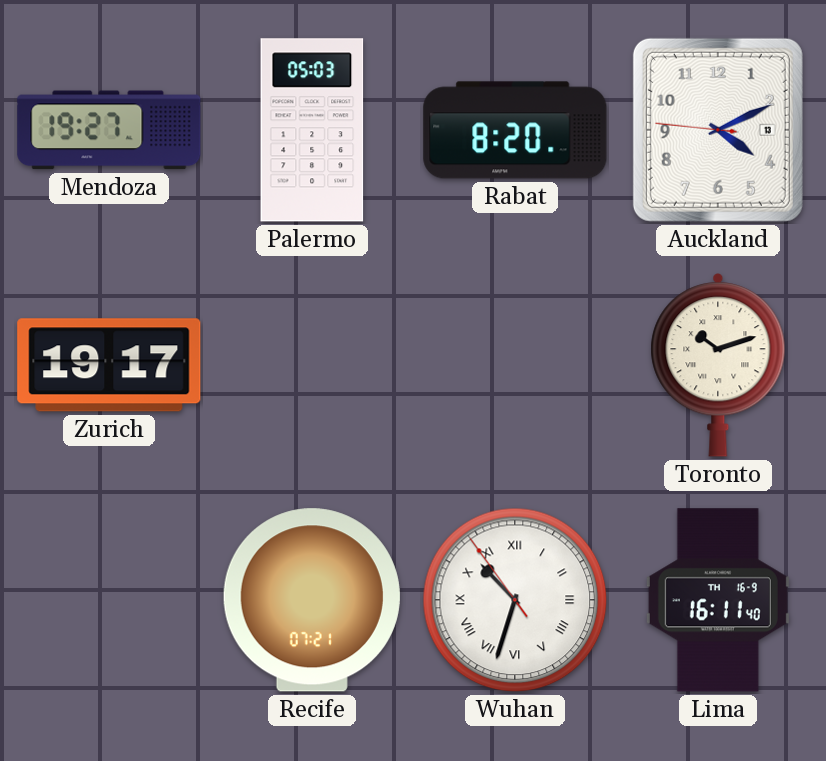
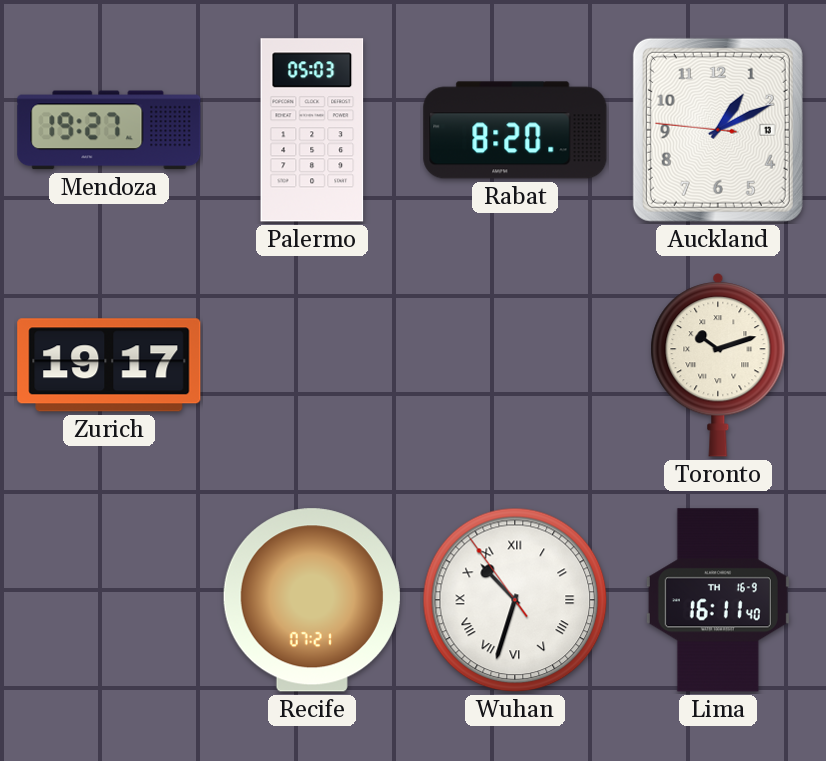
Auckland: 4:10 -> 1:10 (718, 130)
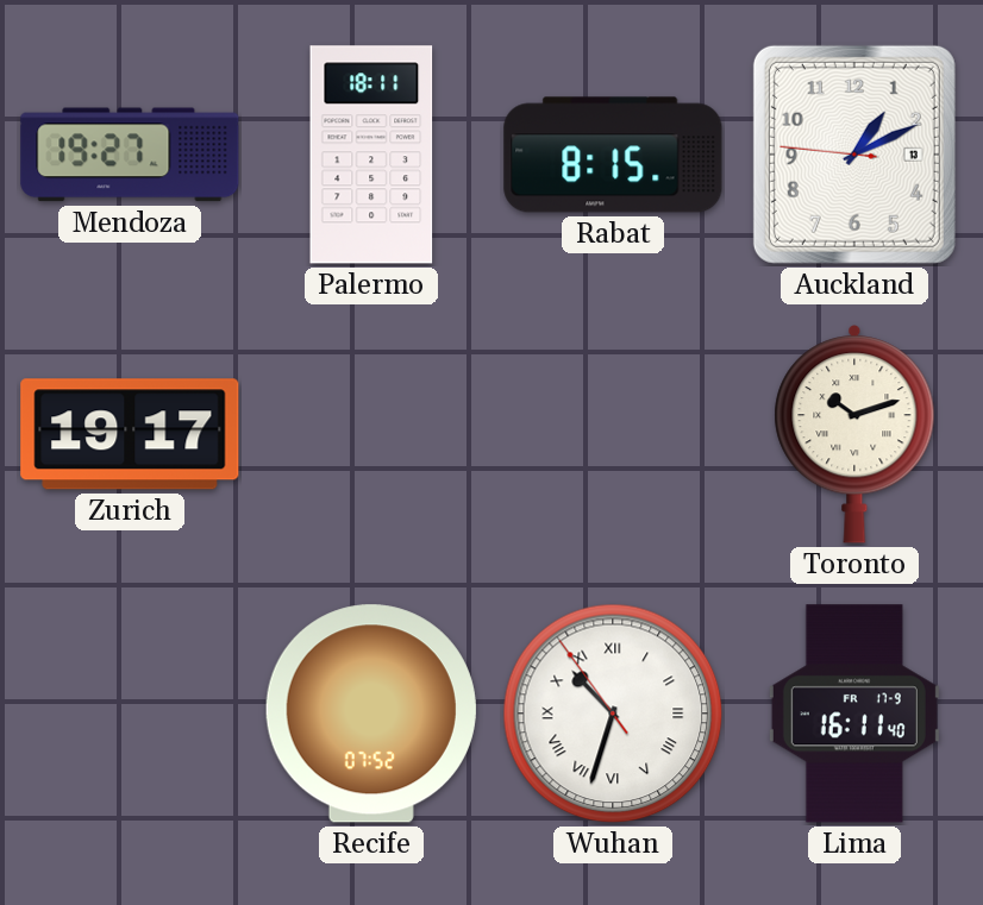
Palermo: 05:03 -> 18:11 (371, 155)
Rabat: 8:20 -> 8:15 (613, 155)
Recife: 07:21 -> 07:52 (371, 714)
Lima date: TH 16-9 -> FR 17-9 (854, 714)
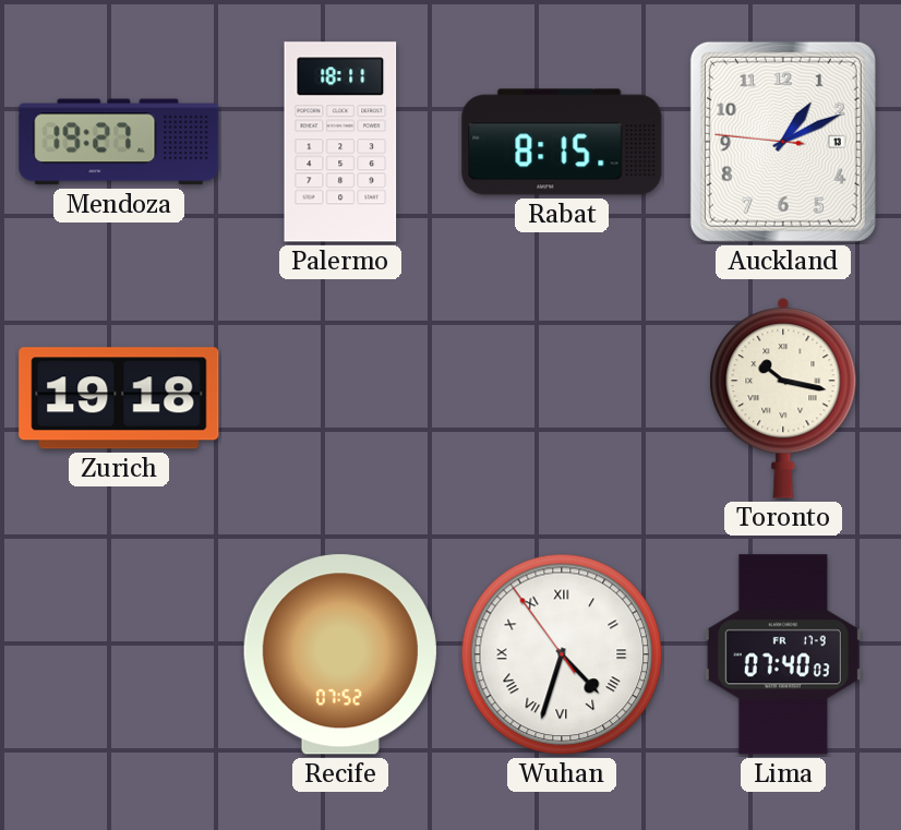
Zurich: 19:17 -> 19:18 (119, 398)
Toronto: 10:12 -> 10:17 (783, 398)
Wuhan: 10:32 -> 4:32 (562, 654)
Lima: 16:11 -> 07:40 (783, 654)
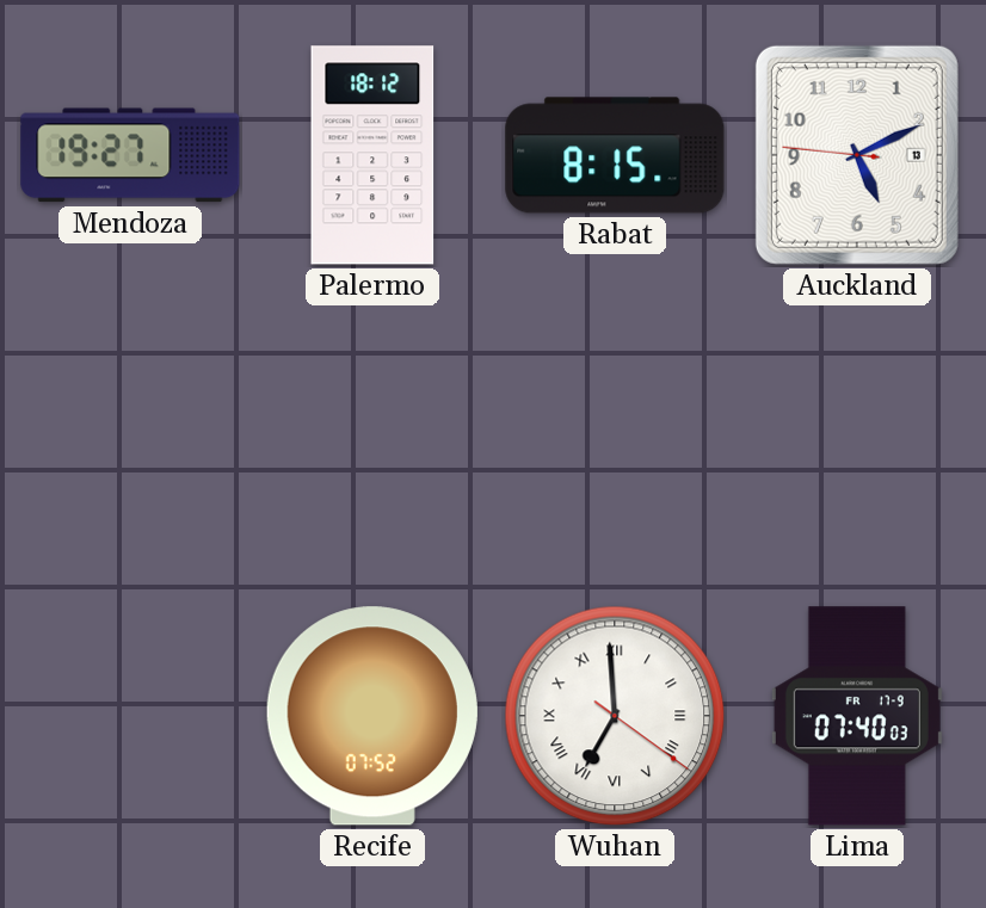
Palermo: 18:11 -> 18:12 (372, 155)
Auckland: 1:10 -> 5:10 (857, 155)
Zurich: 19:18 -> none (119, 398)
Toronto: 10:17 -> none (783, 398)
Wuhan: 4:32 -> 6:59 (615, 716)
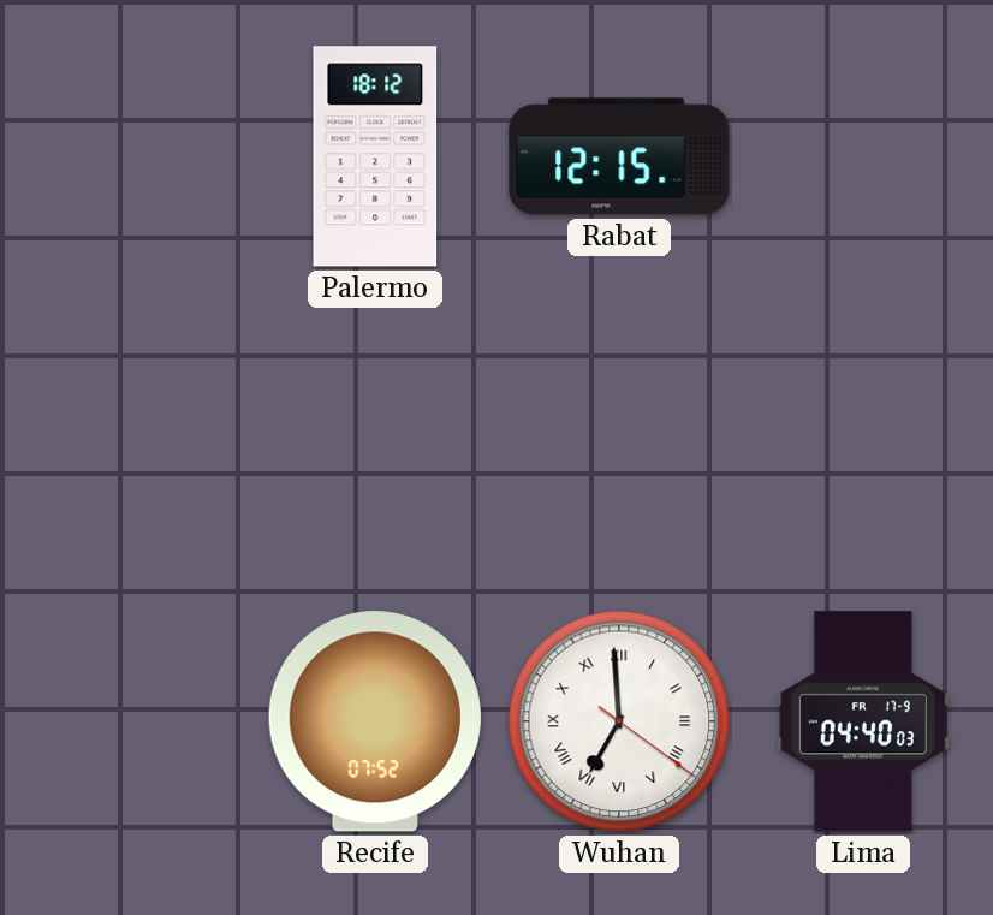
Mendoza: 19:27 -> none (130, 155)
Rabat: 8:15 -> 12:15 (619, 156)
Auckland: 5:10 -> none (857, 155)
Lima: 07:40 -> 04:40 (863, 721)
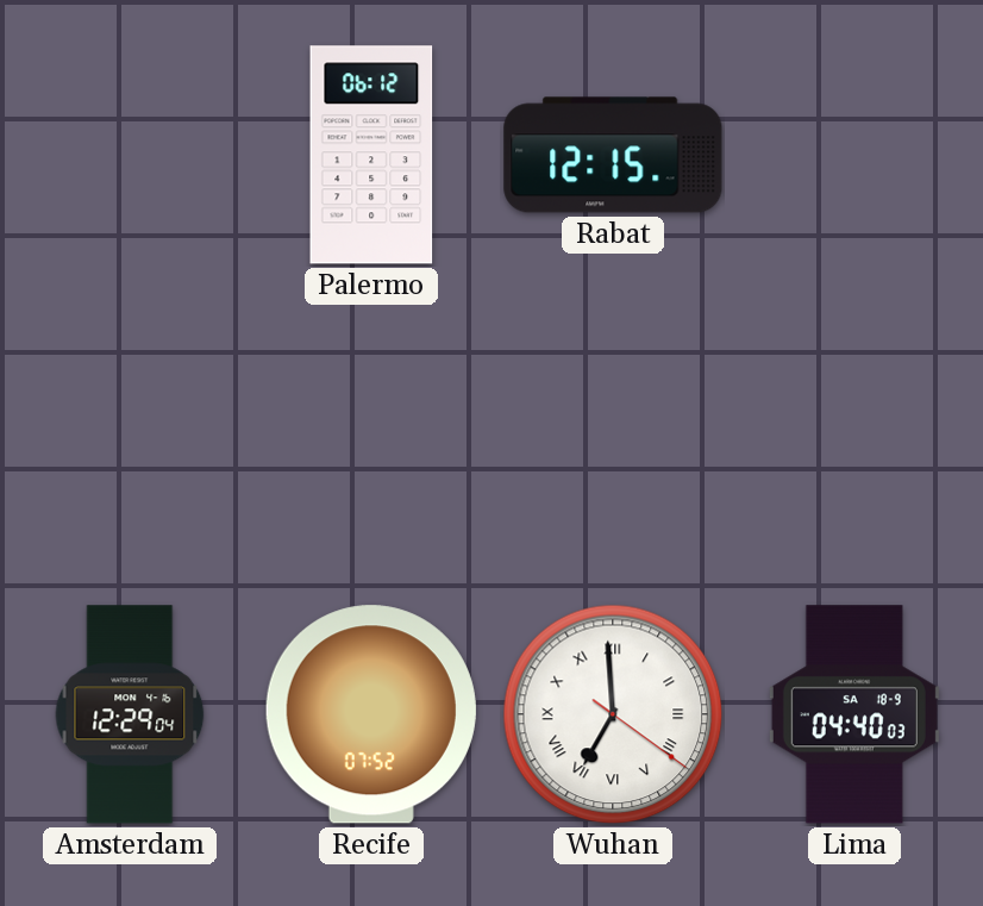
Palermo: 18:12 -> 06:12 (371, 155)
Amsterdam: none -> 12:29 (130, 714)
Lima date: FR 17-9 -> SA 18-9 (854, 714)
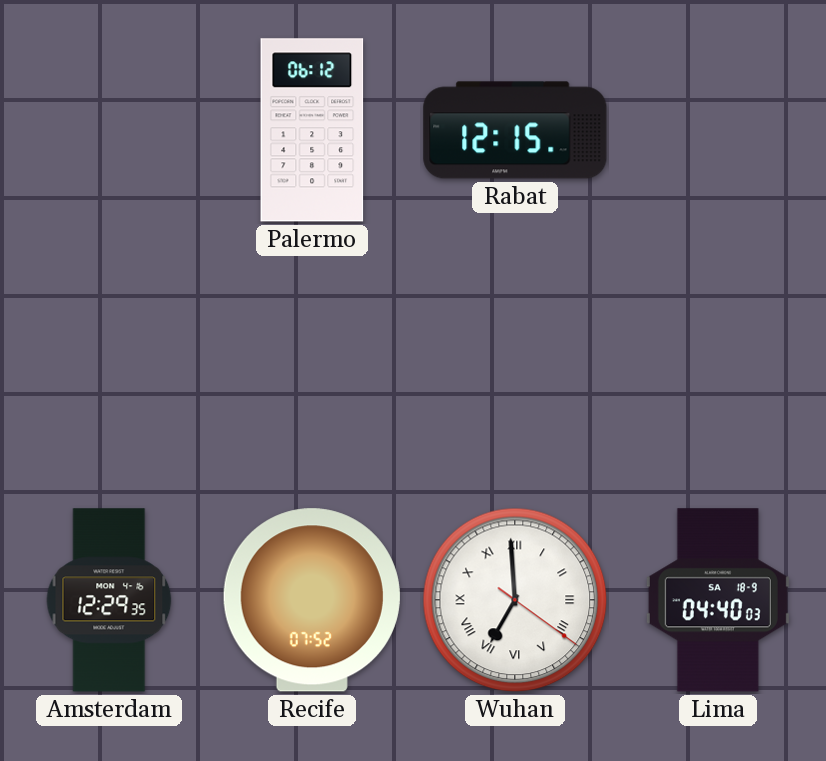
Amsterdam: 12:29:04 -> 12:29:35 (109, 600)
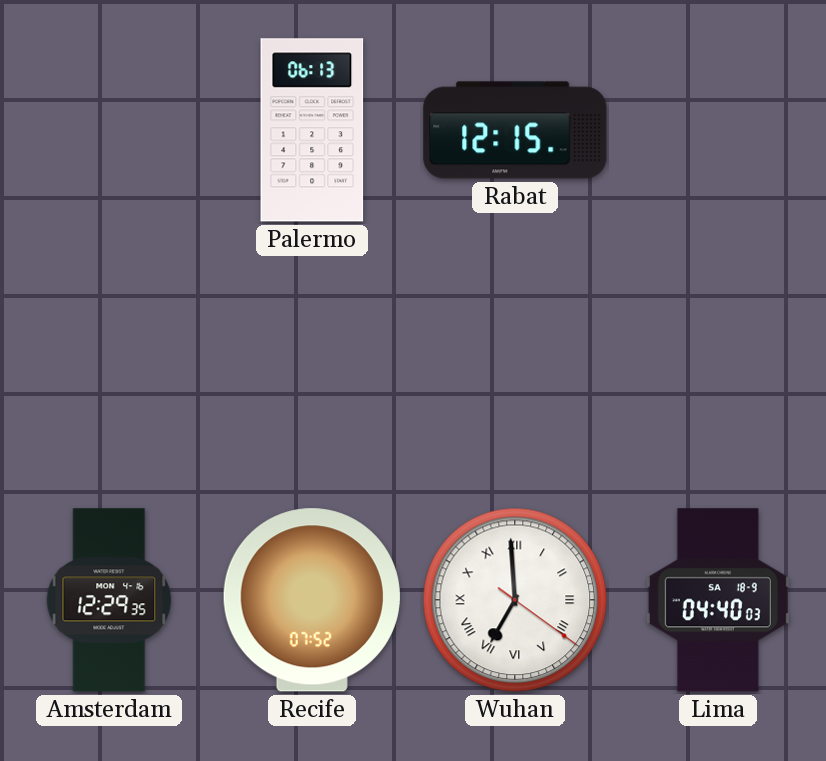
Palermo: 06:12 -> 06:13 (312, 130)
